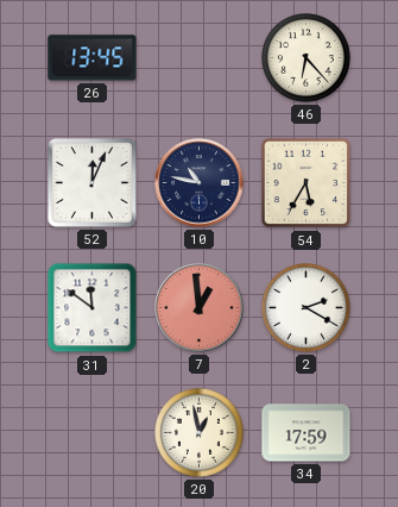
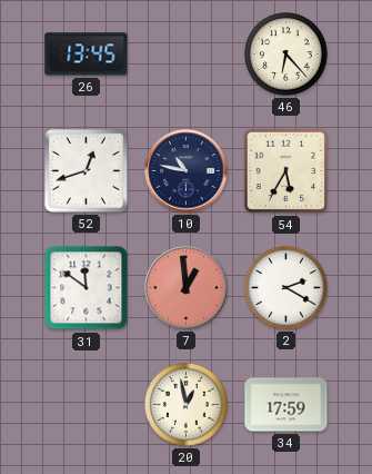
52: 12:04 -> 12:42 (86, 170)
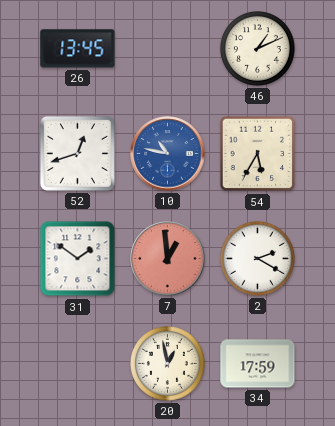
46: 6:23 -> 1:11 (258, 49)
10 dial: navy -> blue (168, 154)
31: 11:51 -> 1:51 (78, 259)
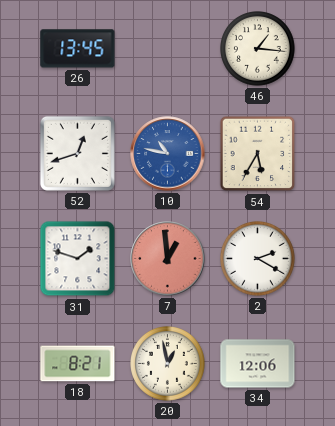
46: 1:11 -> 1:16 (258, 49)
31: 1:51 -> 1:48 (78, 259)
18: none -> 8:21 (78, 364)
34: 17:59 -> 12:06 (258, 364)
